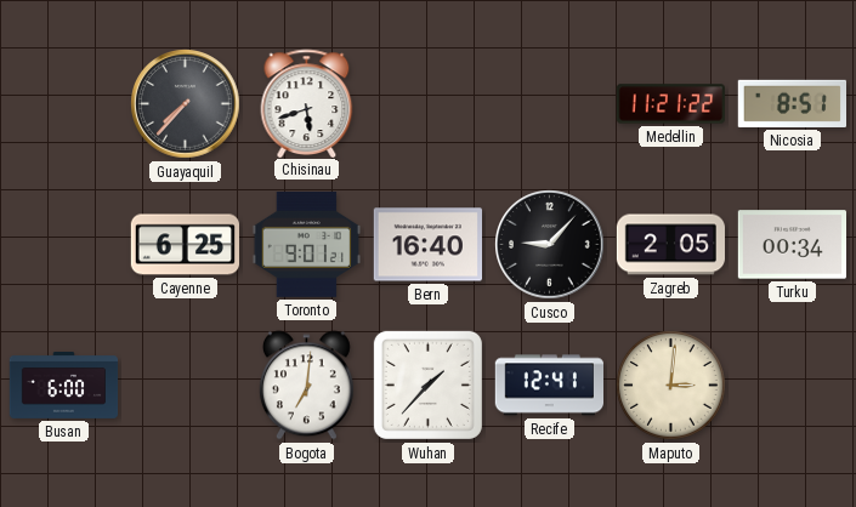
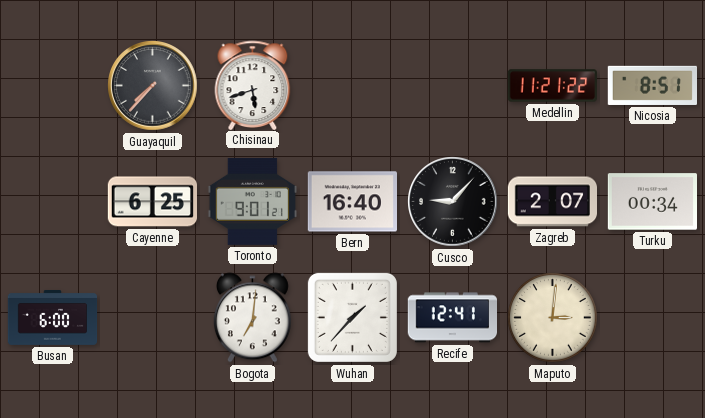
Zagreb: 2:05 -> 2:07 (552, 202)
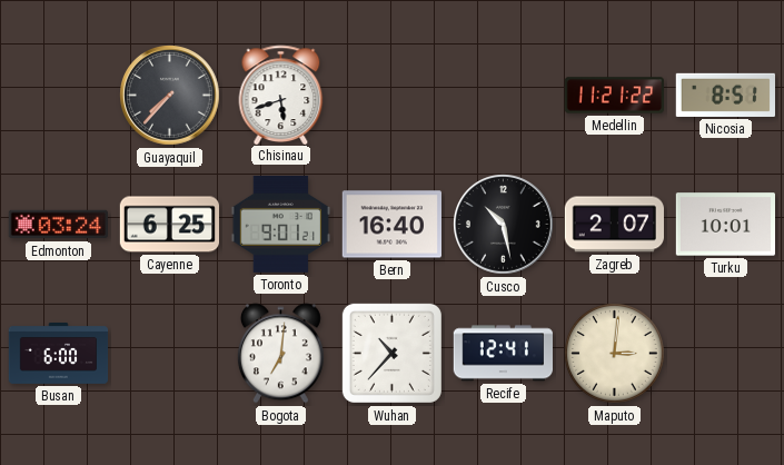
Edmonton: none -> 03:24 (58, 225)
Cusco: 9:07 -> 10:28 (504, 225)
Turku: 00:34 -> 10:01 (725, 225)
Wuhan: 1:37 -> 10:37 (391, 353)
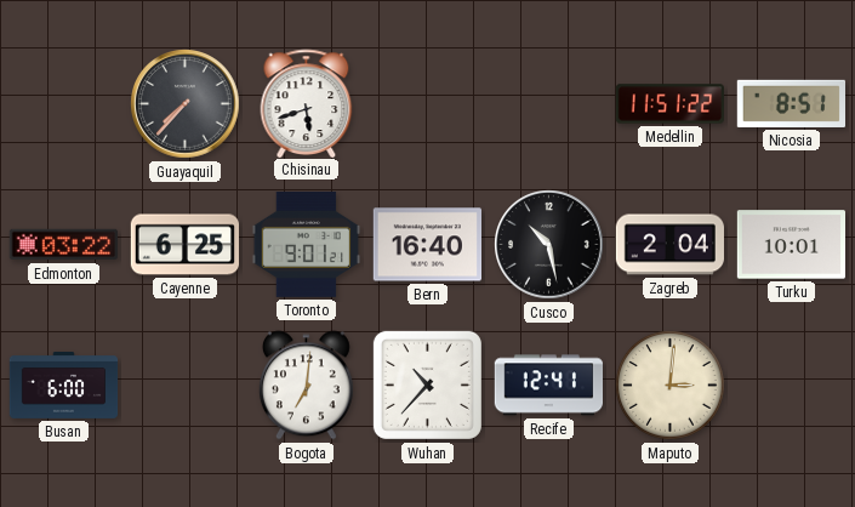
Medellin: 11:21 -> 11:51 (669, 104)
Edmonton: 03:24 -> 03:22 (63, 245)
Zagreb: 2:07 -> 2:04 (669, 245)
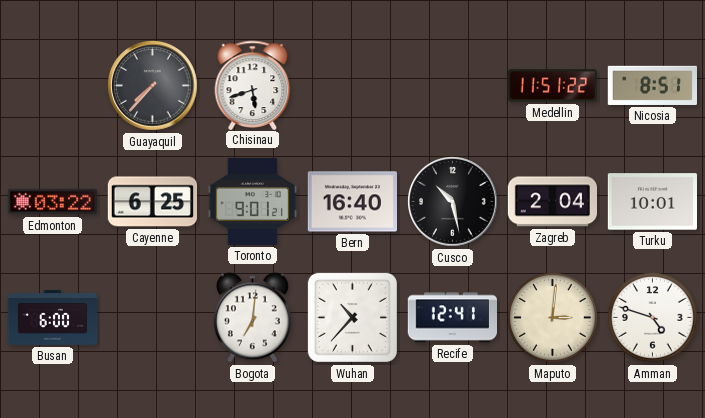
Amman: none -> 4:48 (653, 318)
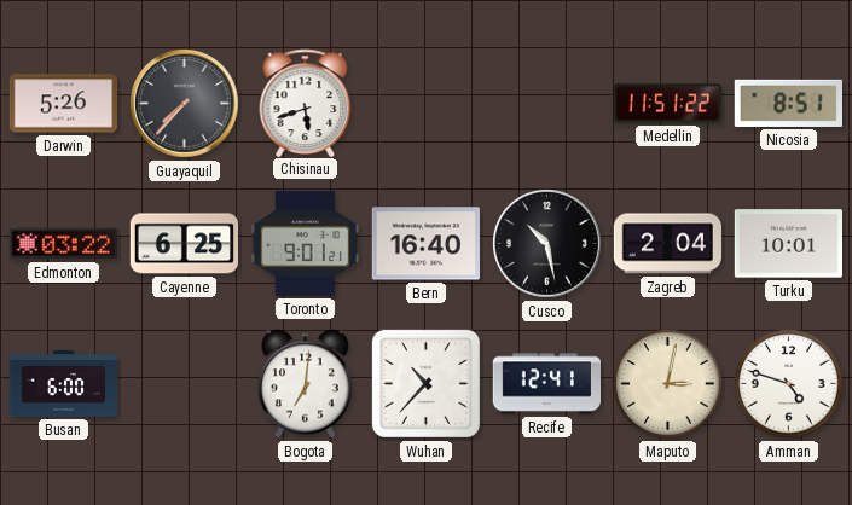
Darwin: none -> 5:26 (63, 104)
Maputo: 3:01 -> 3:02 (668, 384)
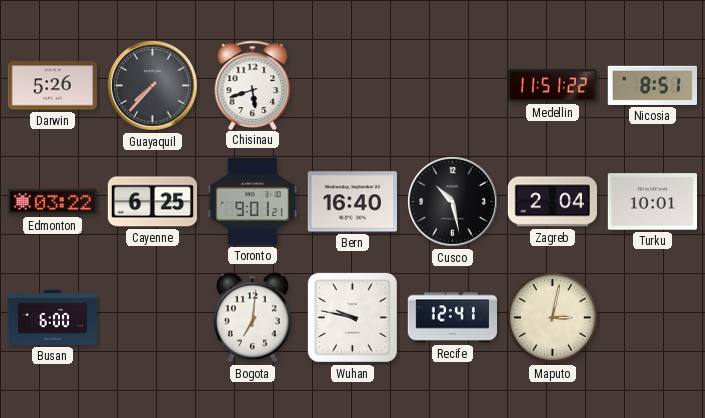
Wuhan: 10:37 -> 9:47 (352, 317)
Amman: 4:48 -> none (789, 384)
